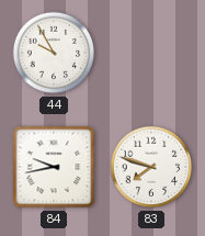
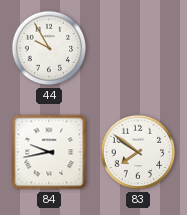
83: 7:48 -> 7:51 (138, 152)
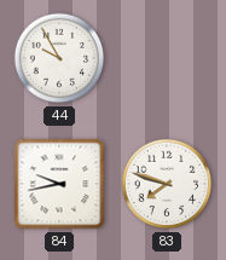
83: 7:51 -> 7:48 (167, 184)
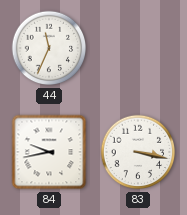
44: 9:55 -> 11:34 (49, 48)
83: 7:48 -> 3:17 (138, 152)
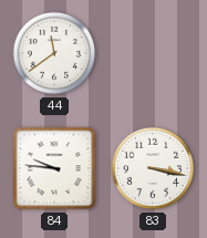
44: 11:34 -> 11:39 (54, 53)
84: 9:43 -> 9:46 (54, 168)
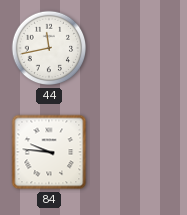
44: 11:39 -> 11:43 (49, 48)
83: 3:17 -> none (153, 168)
